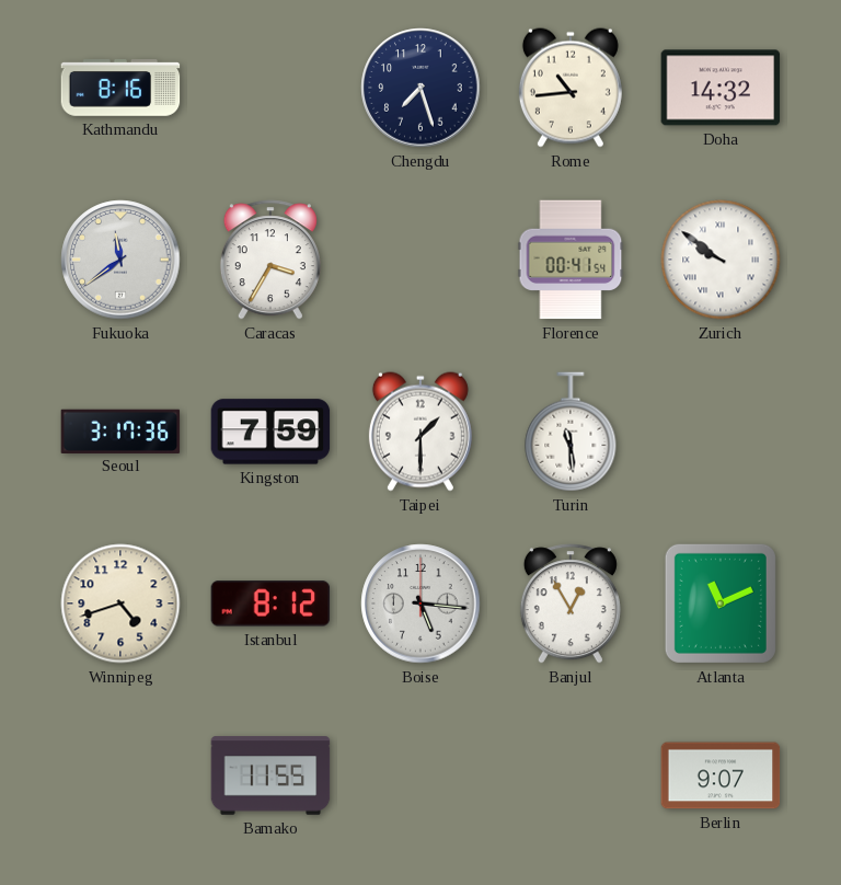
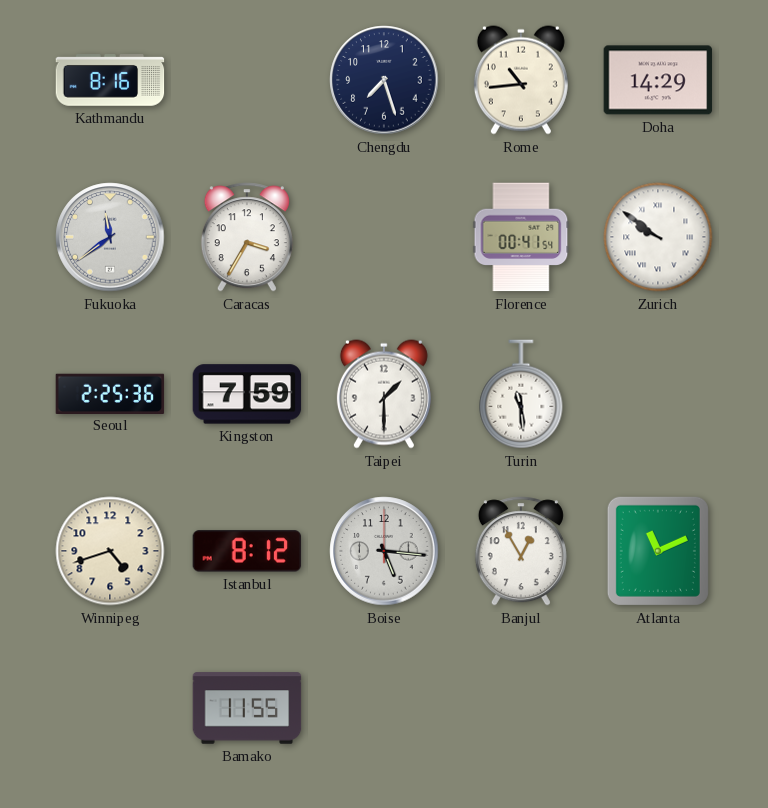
Doha: 14:32 -> 14:29 (658, 80)
Seoul: 3:17 -> 2:25 (110, 393)
Berlin: 9:07 -> none (721, 775)
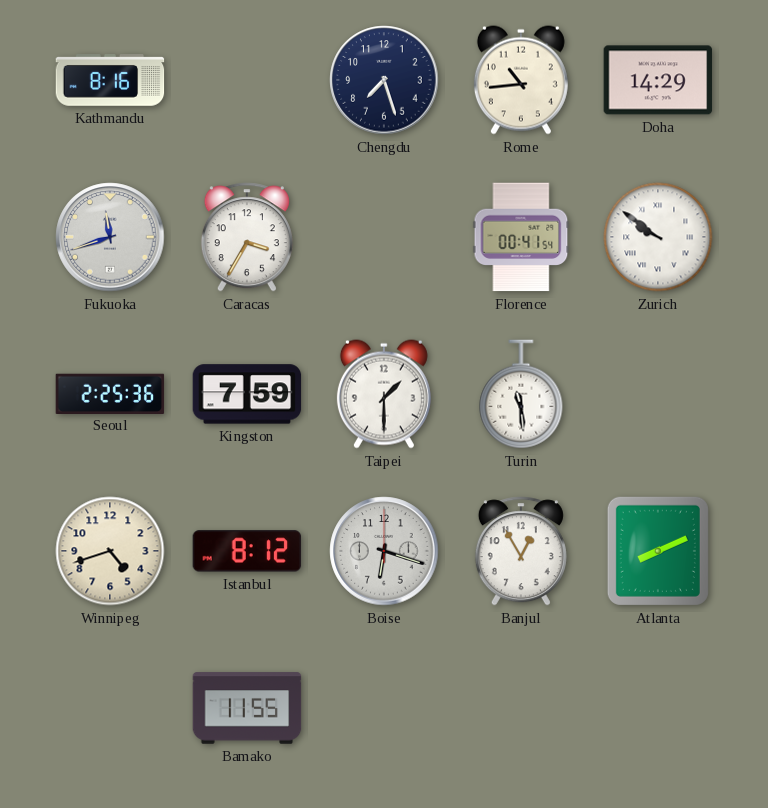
Fukuoka: 11:39 -> 11:42 (110, 237)
Boise: 5:16 -> 6:18 (384, 551)
Atlanta: 11:11 -> 8:11 (658, 551)
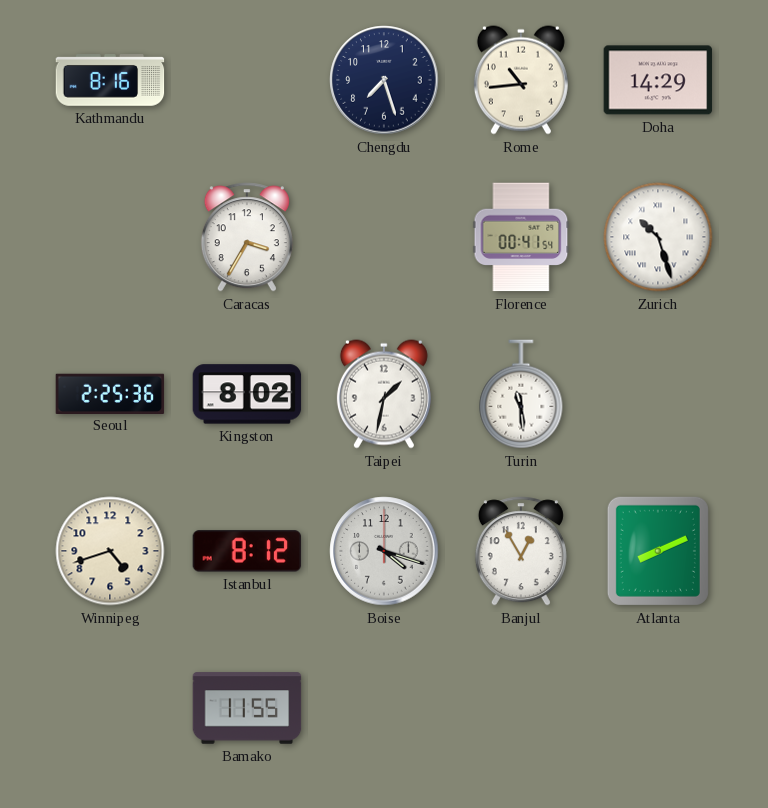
Fukuoka: 11:42 -> none (110, 237)
Zurich: 9:51 -> 10:27 (658, 237)
Kingston: 7:59 -> 8:02 (247, 394)
Taipei: 1:30 -> 1:32 (384, 394)
Boise: 6:18 -> 4:18 (384, 551)
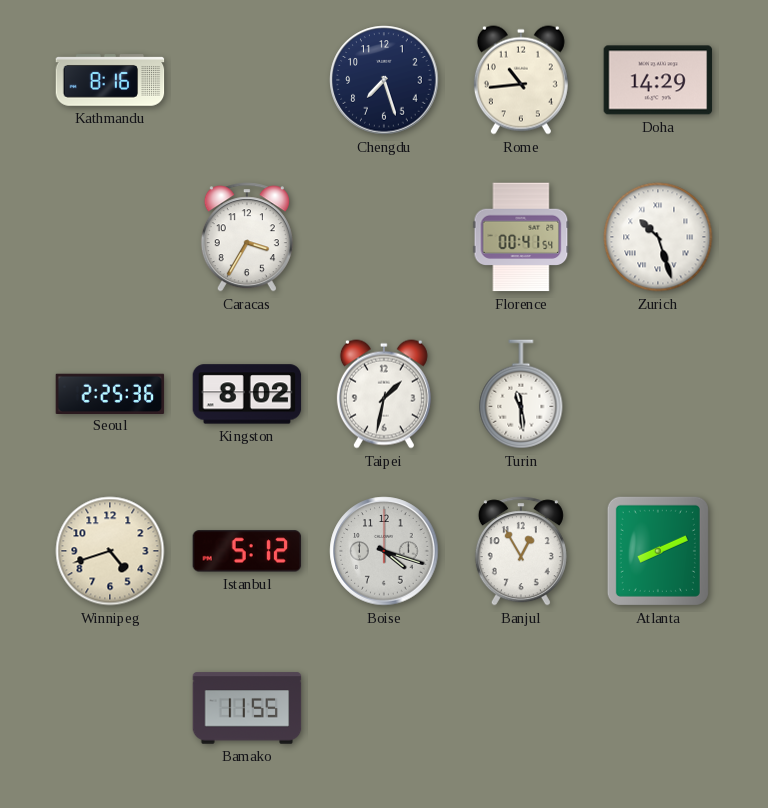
Istanbul: 8:12 -> 5:12 (247, 551)
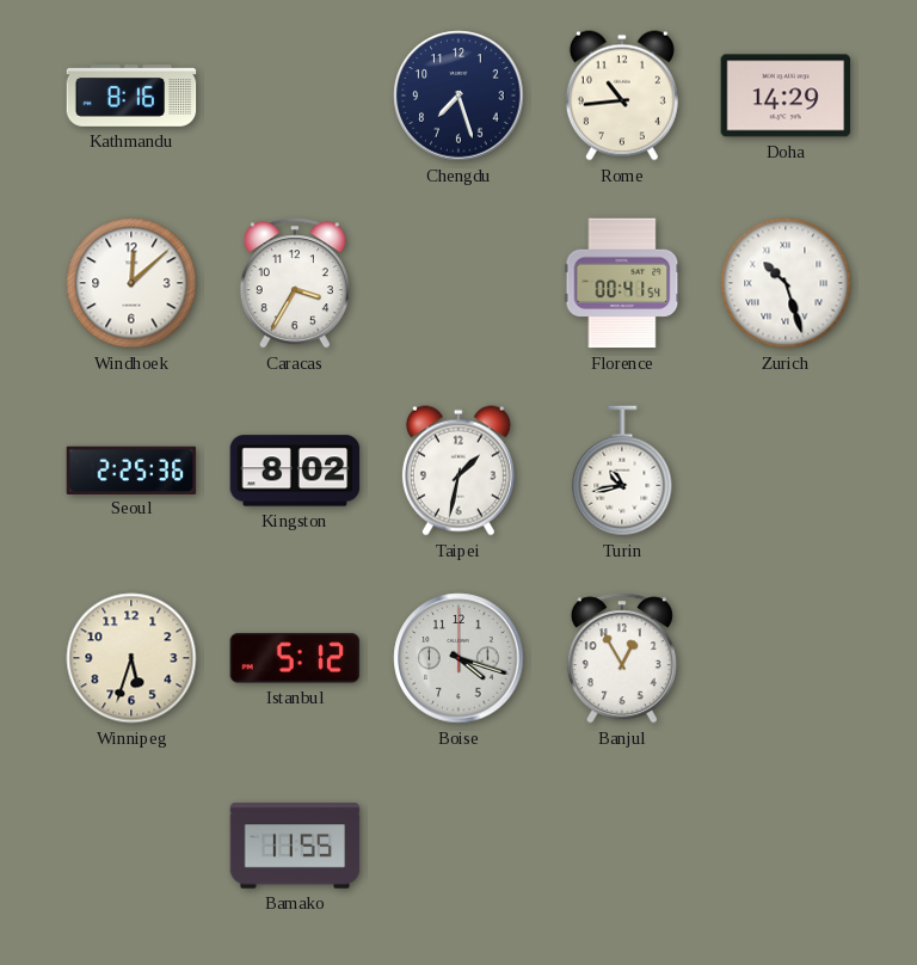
Windhoek: none -> 12:08 (131, 283)
Turin: 11:29 -> 10:43 (622, 471)
Winnipeg: 4:42 -> 5:33 (131, 658)
Atlanta: 8:11 -> none (658, 551)
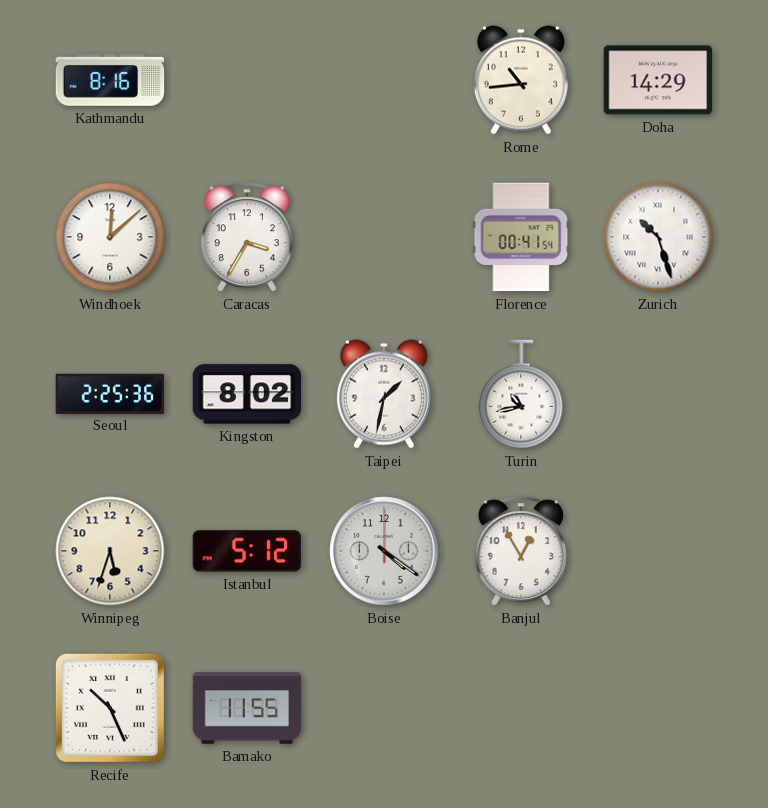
Chengdu: 7:27 -> none (458, 96)
Boise: 4:18 -> 4:21 (384, 551)
Recife: none -> 10:26 (110, 708)
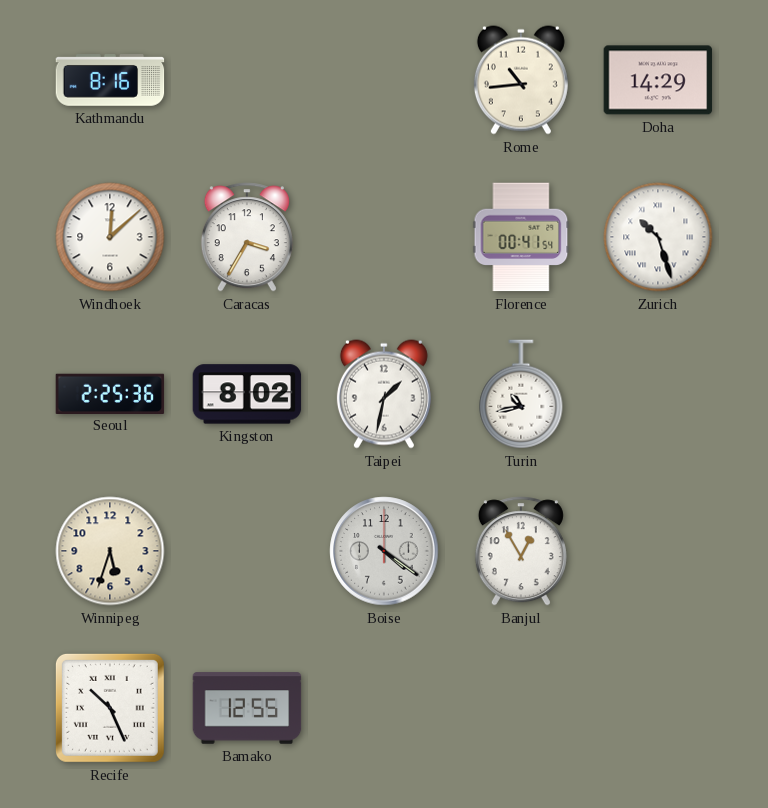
Istanbul: 5:12 -> none (247, 551)
Bamako: 11:55 -> 12:55 (247, 708)
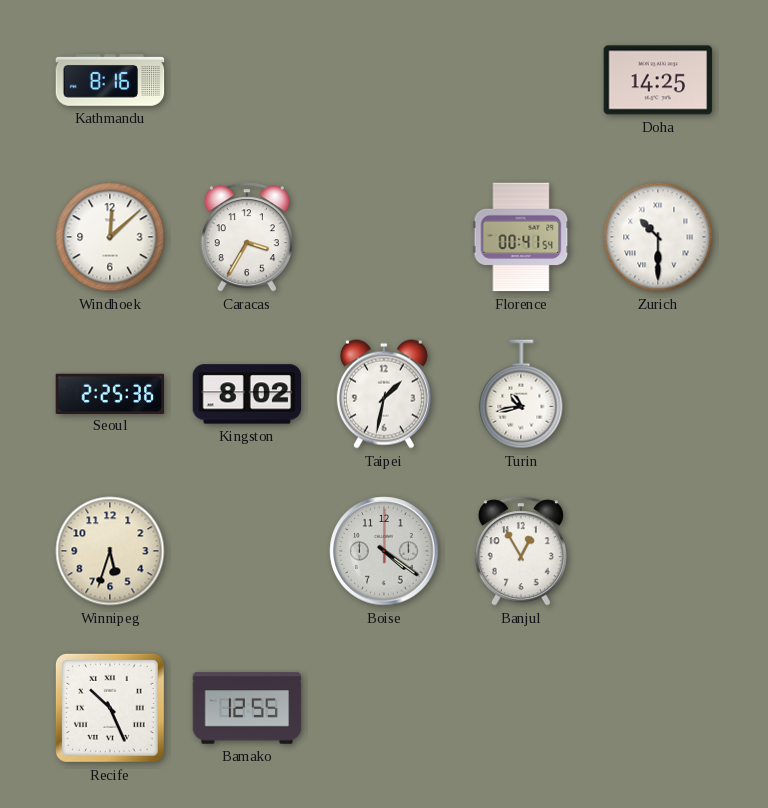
Rome: 10:44 -> none (521, 80)
Doha: 14:29 -> 14:25 (658, 80)
Zurich: 10:27 -> 10:30 (658, 237)
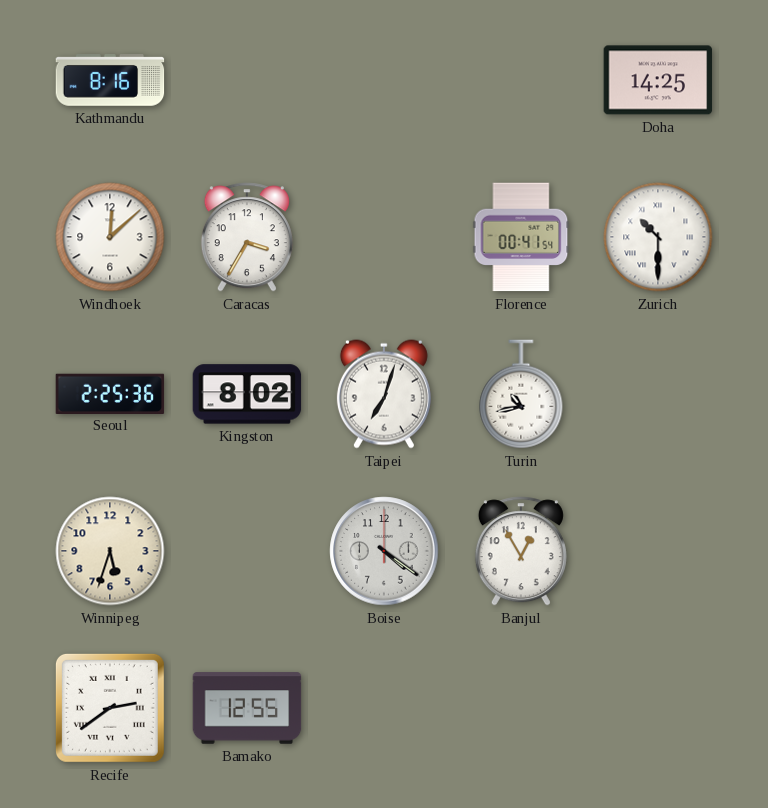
Taipei: 1:32 -> 7:03 (384, 394)
Recife: 10:26 -> 2:39 (110, 708)
